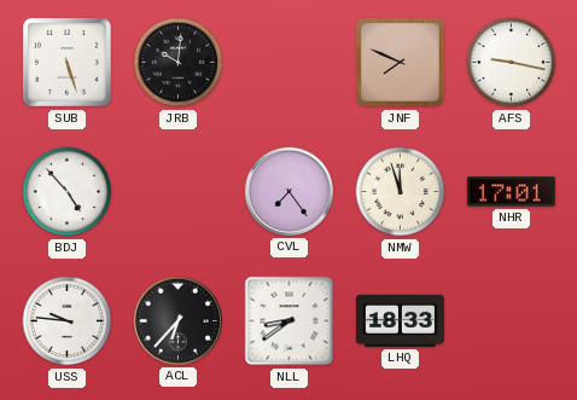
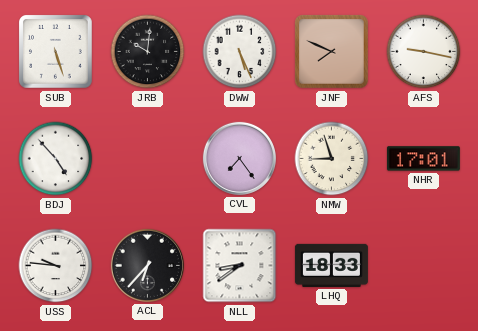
DWW: none -> 5:26 (240, 52)
NMW: 11:57 -> 8:57 (332, 159)
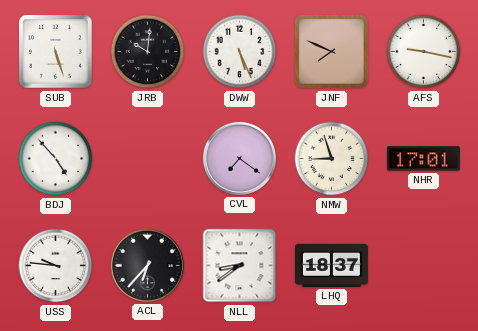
CVL: 7:24 -> 7:21 (239, 158)
LHQ: 18:33 -> 18:37 (331, 265)
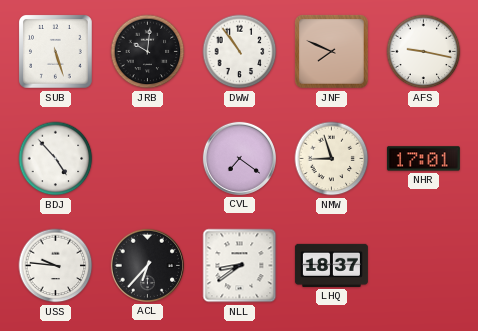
DWW: 5:26 -> 10:54 (240, 52)
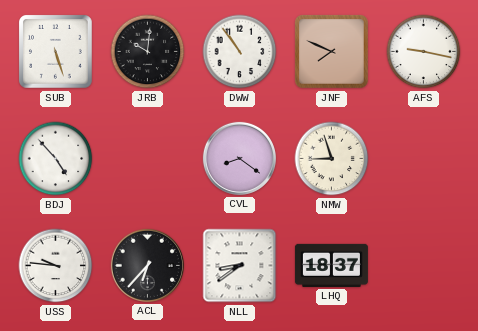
CVL: 7:21 -> 8:21 (239, 158)
NHR: 17:01 -> none (423, 159)
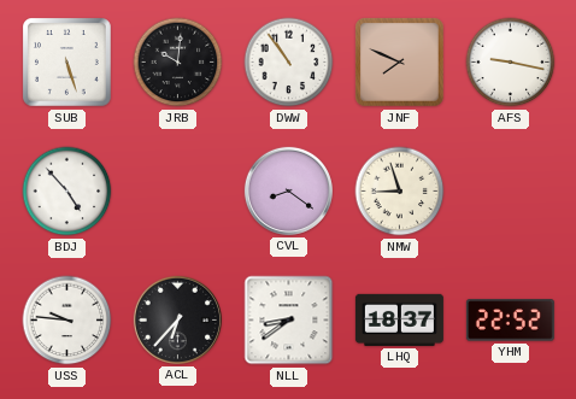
YHM: none -> 22:52 (510, 321)
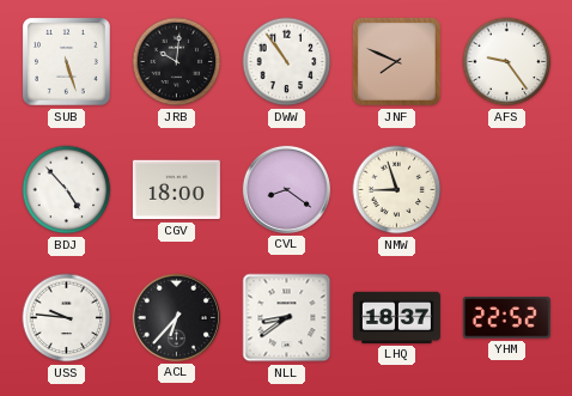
AFS: 9:17 -> 9:24 (507, 62)
CGV: none -> 18:00 (176, 190)
